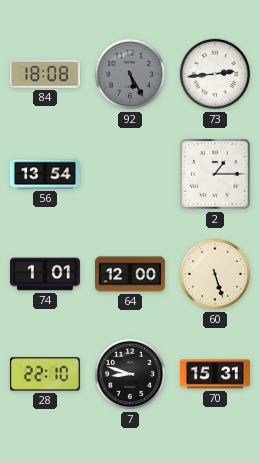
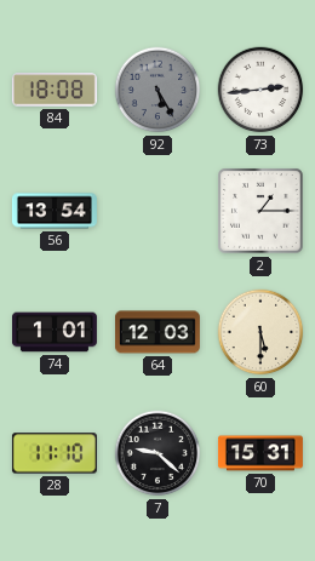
64: 12:00 -> 12:03 (157, 332)
60: 5:27 -> 5:30 (260, 332)
28: 22:10 -> 11:10 (55, 453)
7: 8:48 -> 9:22 (157, 453)
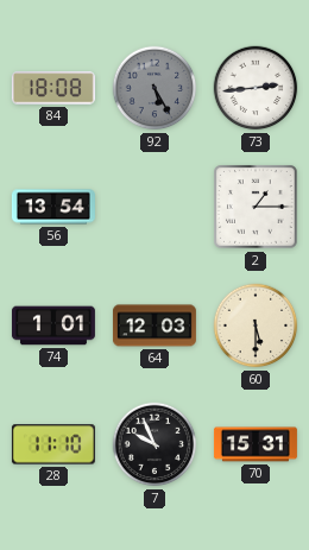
7: 9:22 -> 9:56 (154, 444)
